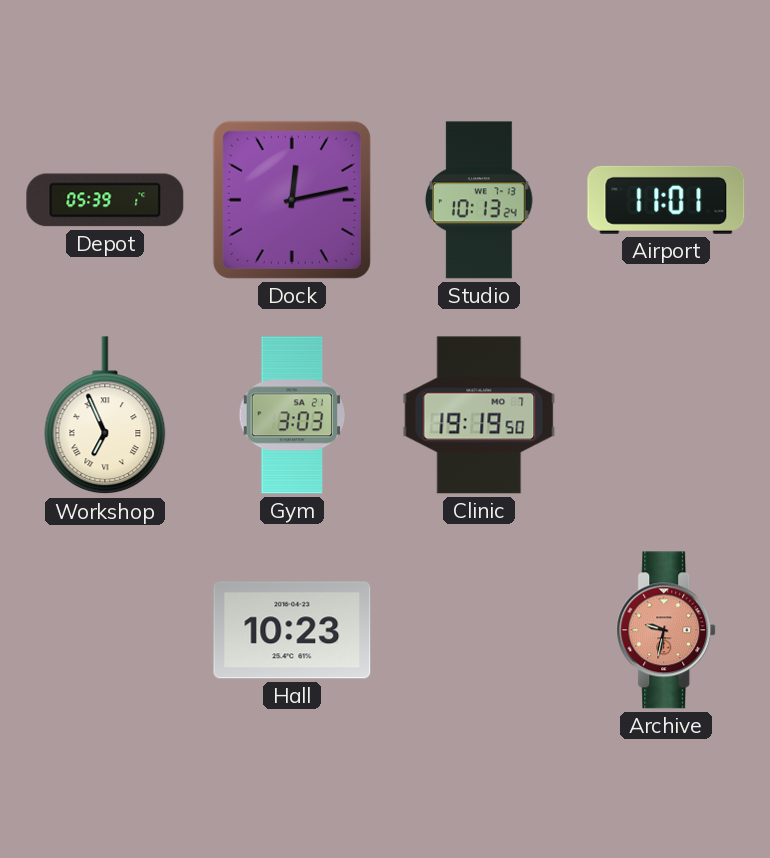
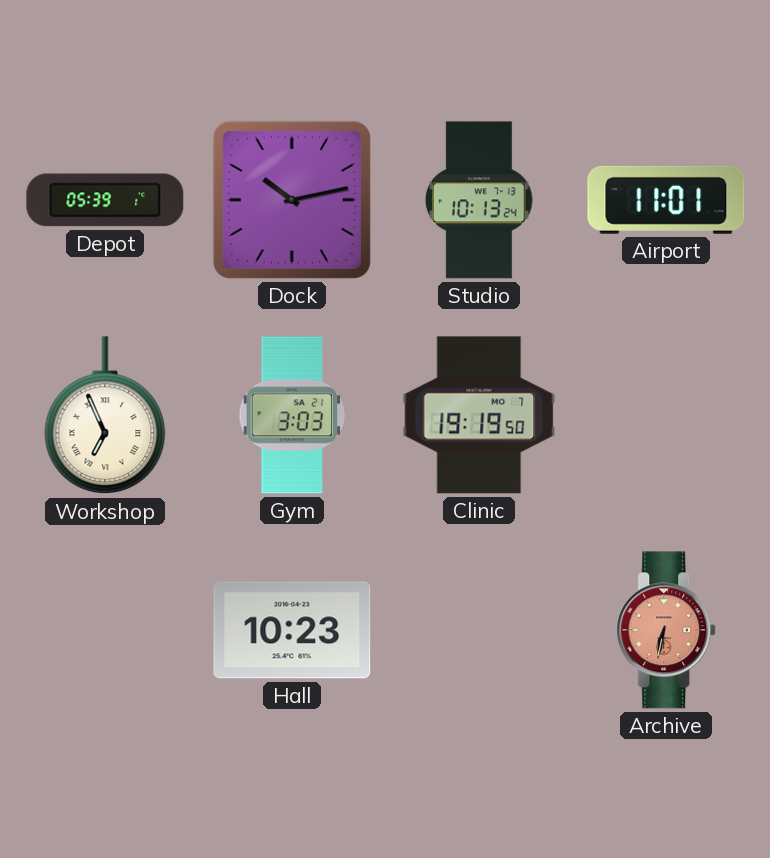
Dock: 12:13 -> 10:13 (292, 200)
Archive: 9:32 -> 6:32 (667, 630)
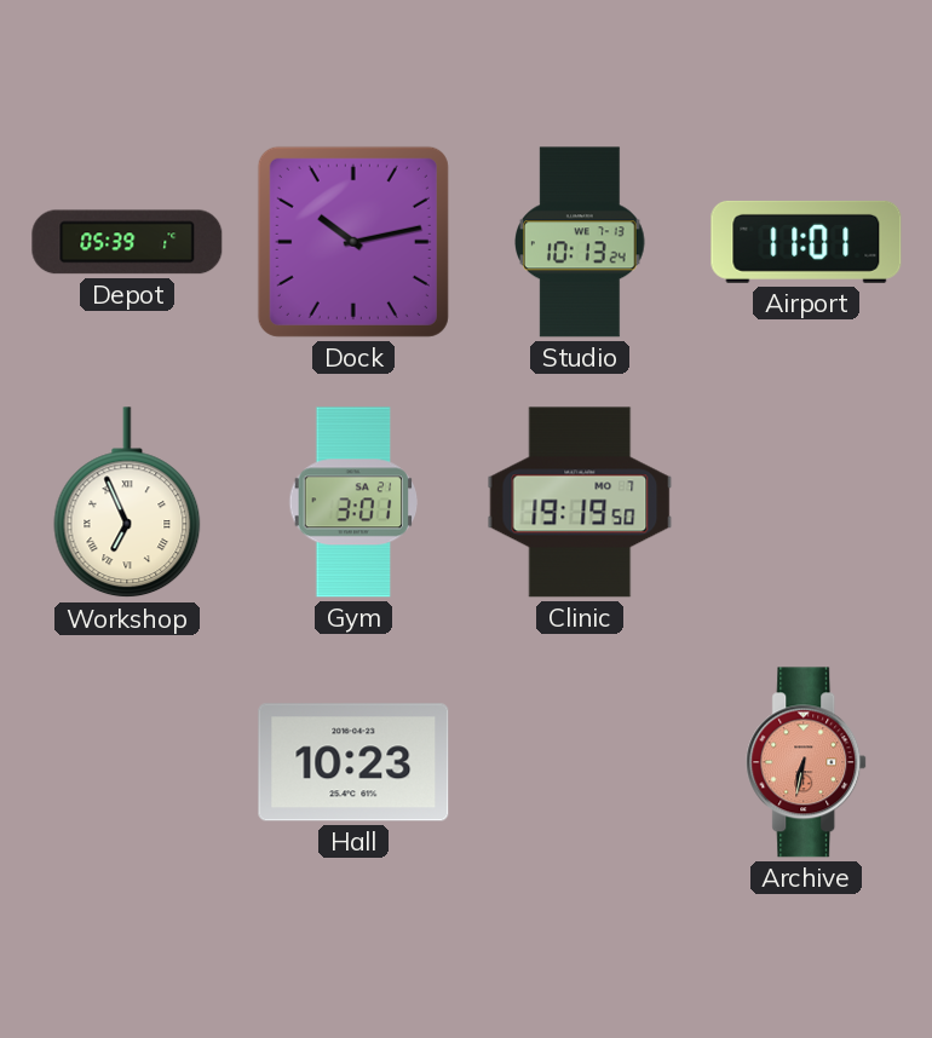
Gym: 3:03 -> 3:01 (352, 502)
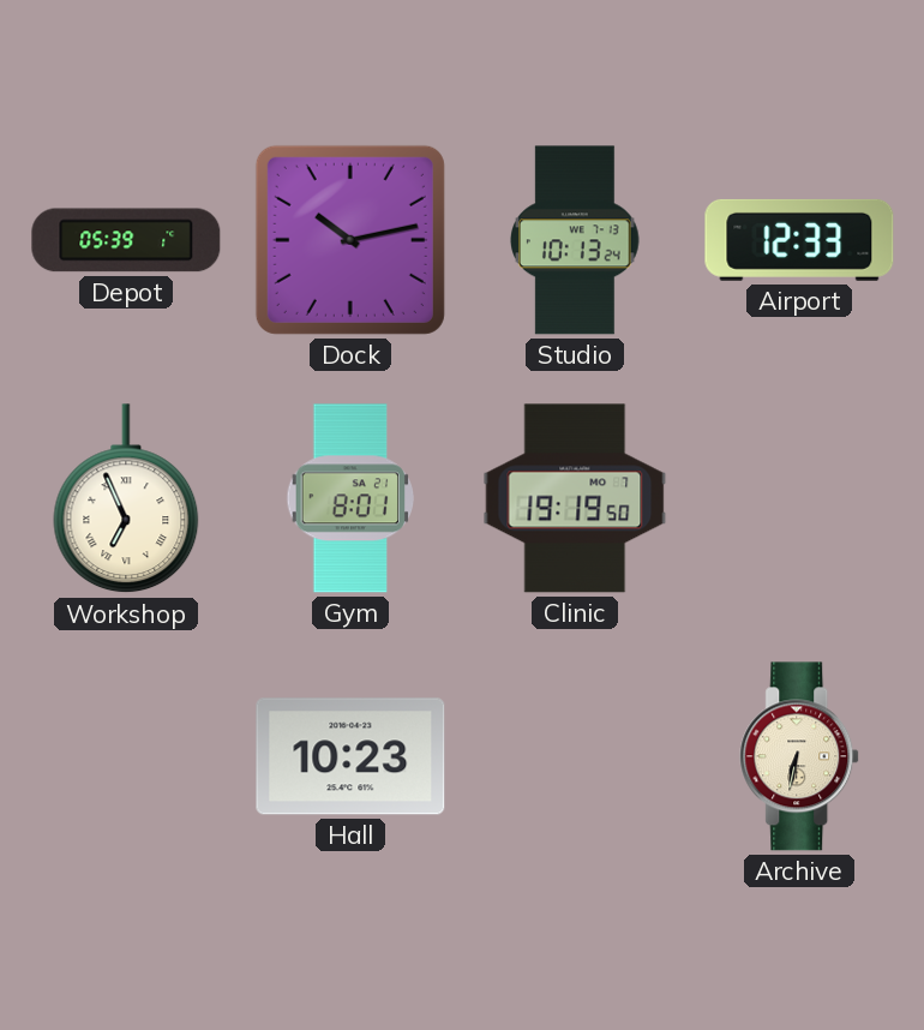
Airport: 11:01 -> 12:33 (799, 240)
Gym: 3:01 -> 8:01 (349, 498)
Archive dial: salmon -> cream (800, 756)
